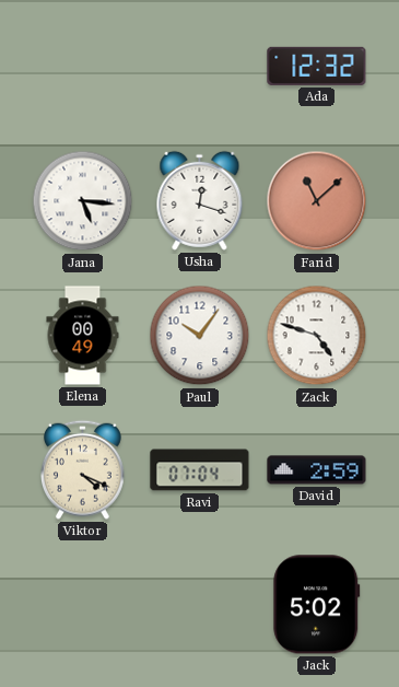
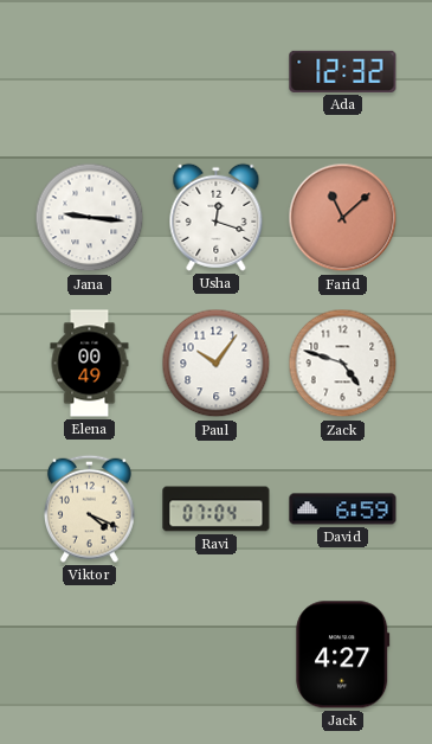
Jana: 5:16 -> 9:16 (90, 218)
David: 2:59 -> 6:59 (343, 509)
Jack: 5:02 -> 4:27 (343, 655)
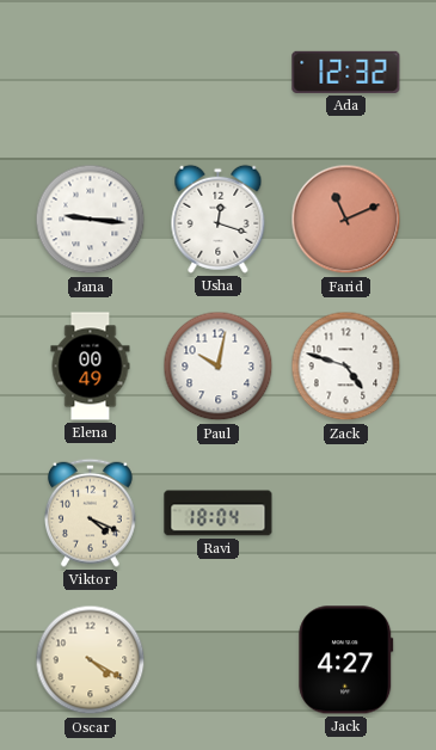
Farid: 11:08 -> 11:11 (346, 220)
Paul: 10:06 -> 10:02 (219, 367)
Ravi: 07:04 -> 18:04 (219, 514)
David: 6:59 -> none (343, 509)
Oscar: none -> 4:20 (91, 660)
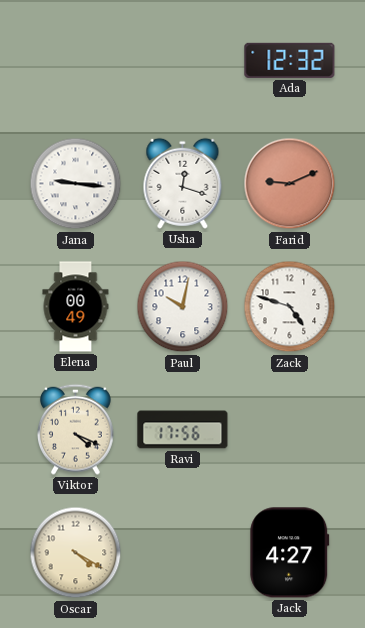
Farid: 11:11 -> 9:11 (290, 184)
Ravi: 18:04 -> 17:56 (183, 430)
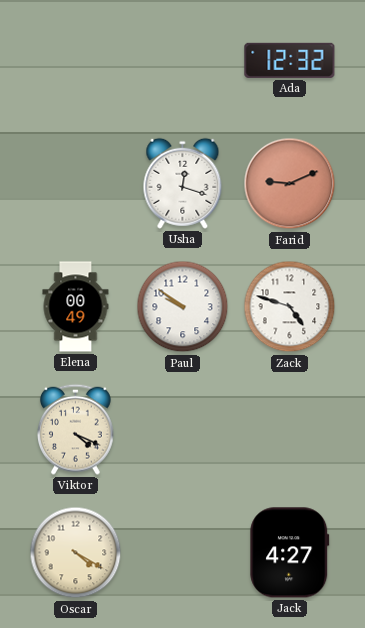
Jana: 9:16 -> none (76, 184)
Paul: 10:02 -> 9:51 (183, 307)
Ravi: 17:56 -> none (183, 430)
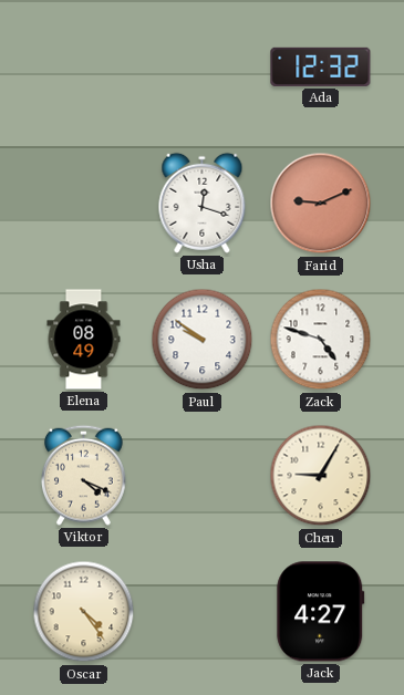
Elena: 00:49 -> 08:49 (84, 340)
Chen: none -> 9:05 (321, 476)
Oscar: 4:20 -> 4:24 (84, 612)
